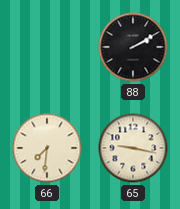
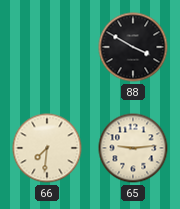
88: 2:10 -> 3:50 (133, 47)
65: 9:17 -> 9:14 (133, 148)
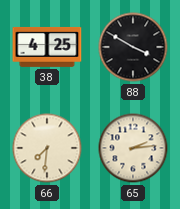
38: none -> 4:25 (47, 47)
65: 9:14 -> 2:14 (133, 148)
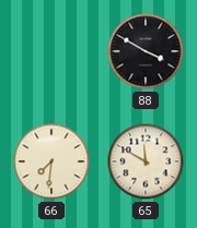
38: 4:25 -> none (47, 47)
65: 2:14 -> 11:50 (146, 161)
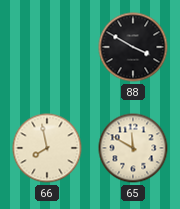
66: 7:31 -> 7:58 (47, 148)
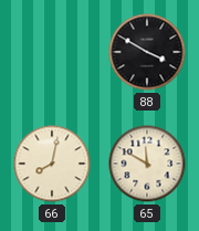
66: 7:58 -> 8:02 (52, 164)
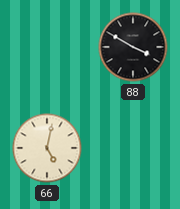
66: 8:02 -> 5:02 (47, 148)
65: 11:50 -> none (147, 164)
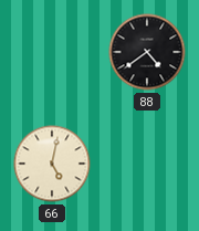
88: 3:50 -> 4:39 (147, 52)
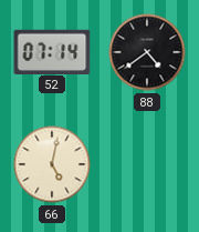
52: none -> 07:14 (52, 51)
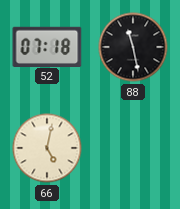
52: 07:14 -> 07:18 (47, 46)
88: 4:39 -> 11:28 (133, 47)
